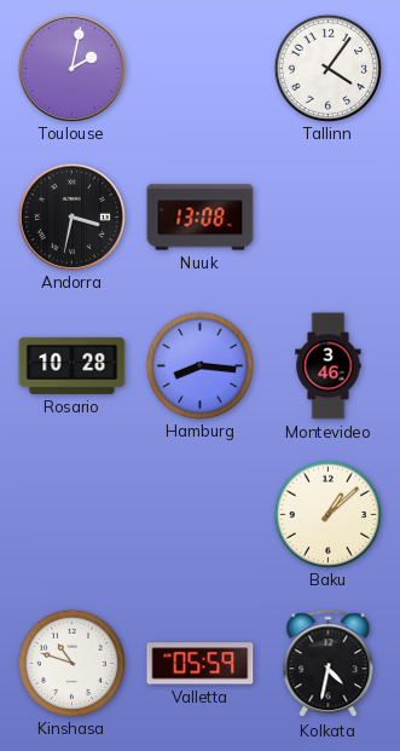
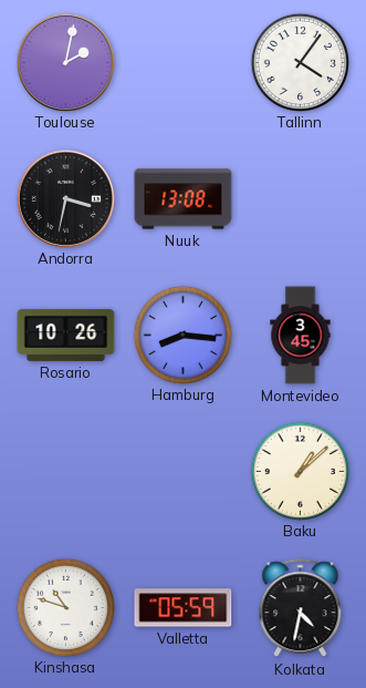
Rosario: 10:28 -> 10:26 (66, 335)
Montevideo: 3:46 -> 3:45 (301, 336)
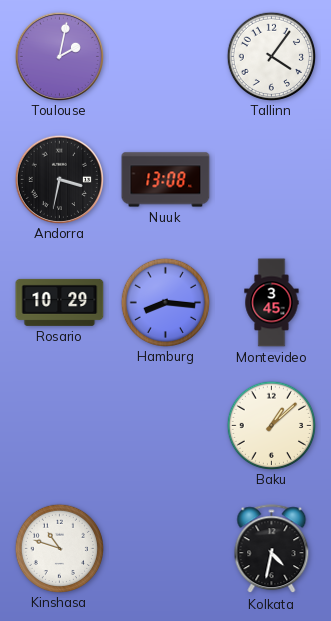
Rosario: 10:26 -> 10:29 (60, 302)
Valletta: 05:59 -> none (184, 608)
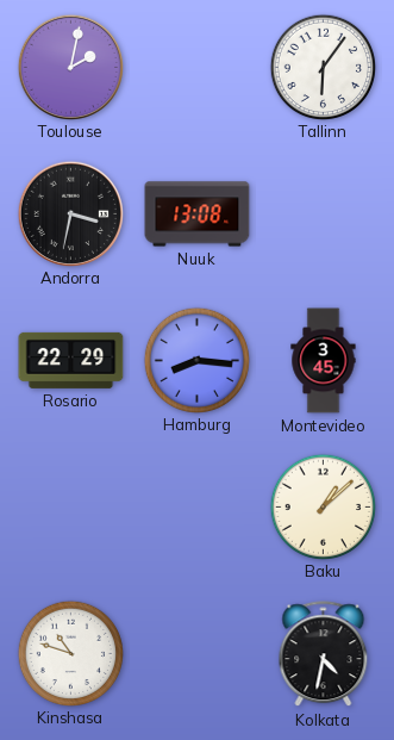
Tallinn: 4:06 -> 6:06 (323, 67)
Rosario: 10:29 -> 22:29 (71, 360)
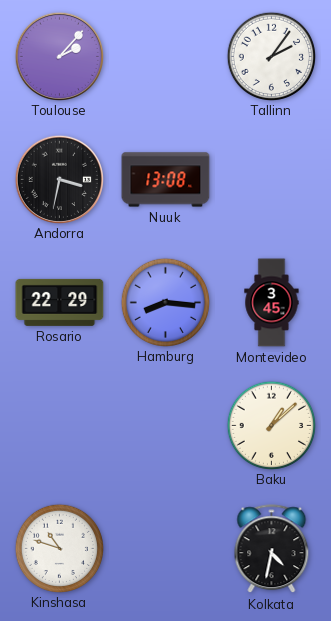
Toulouse: 2:02 -> 2:07 (59, 56)
Tallinn: 6:06 -> 2:06 (271, 56)
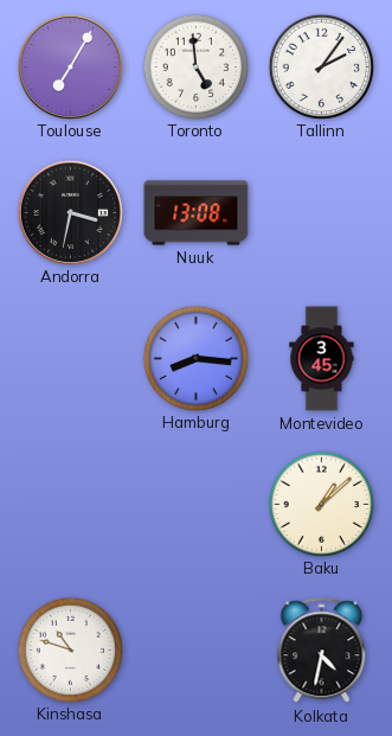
Toulouse: 2:07 -> 7:05 (70, 66)
Toronto: none -> 4:59 (195, 66)
Rosario: 22:29 -> none (60, 302)
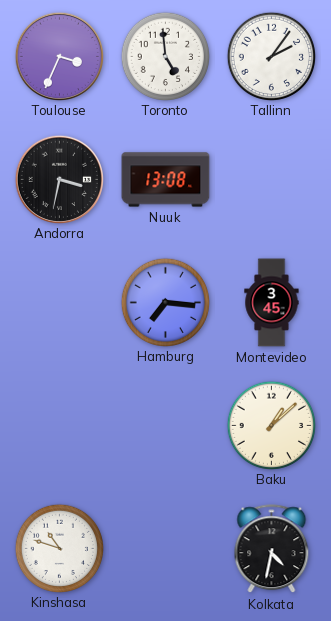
Toulouse: 7:05 -> 3:34 (59, 56)
Hamburg: 8:16 -> 7:16 (165, 302)
